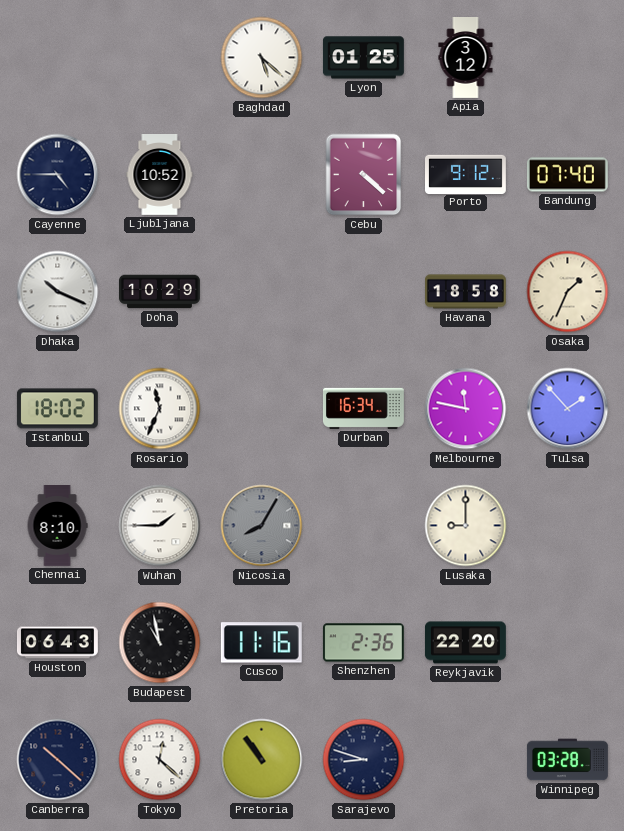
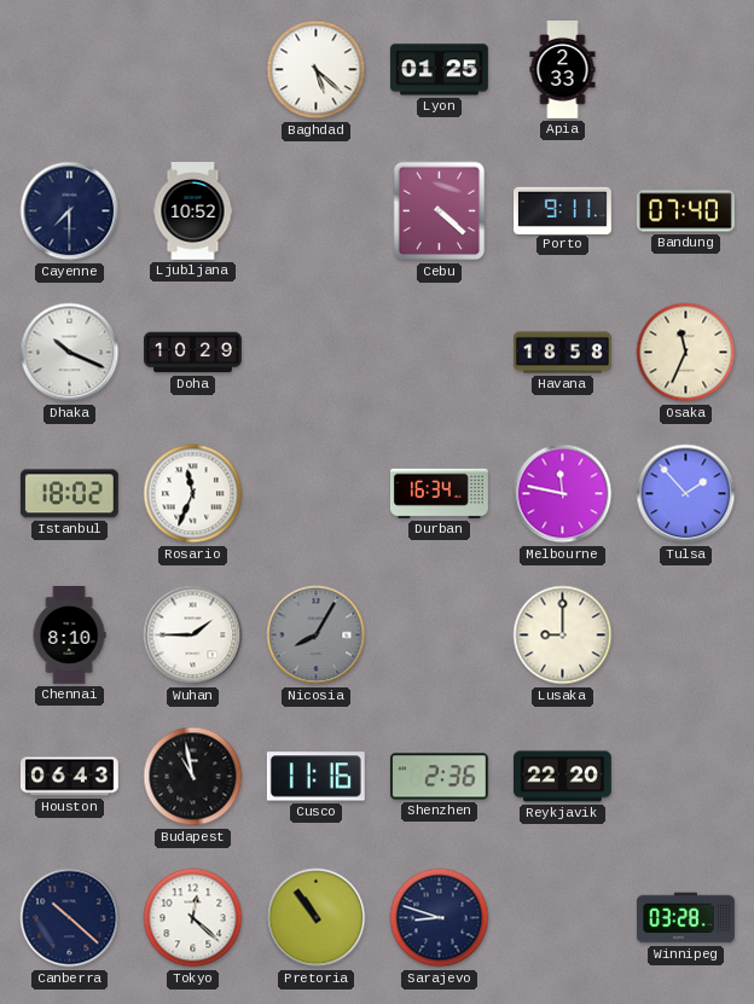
Apia: 3:12 -> 2:33 (563, 70)
Cayenne: 4:45 -> 7:30 (70, 211)
Porto: 9:12 -> 9:11 (563, 210)
Osaka: 1:34 -> 11:34 (686, 353)
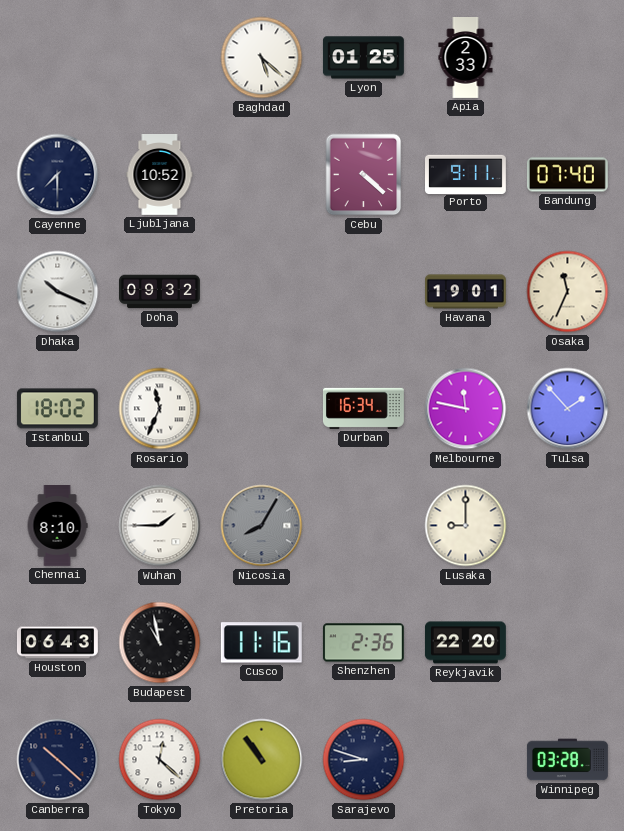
Doha: 10:29 -> 09:32 (160, 292)
Havana: 18:58 -> 19:01 (466, 292)
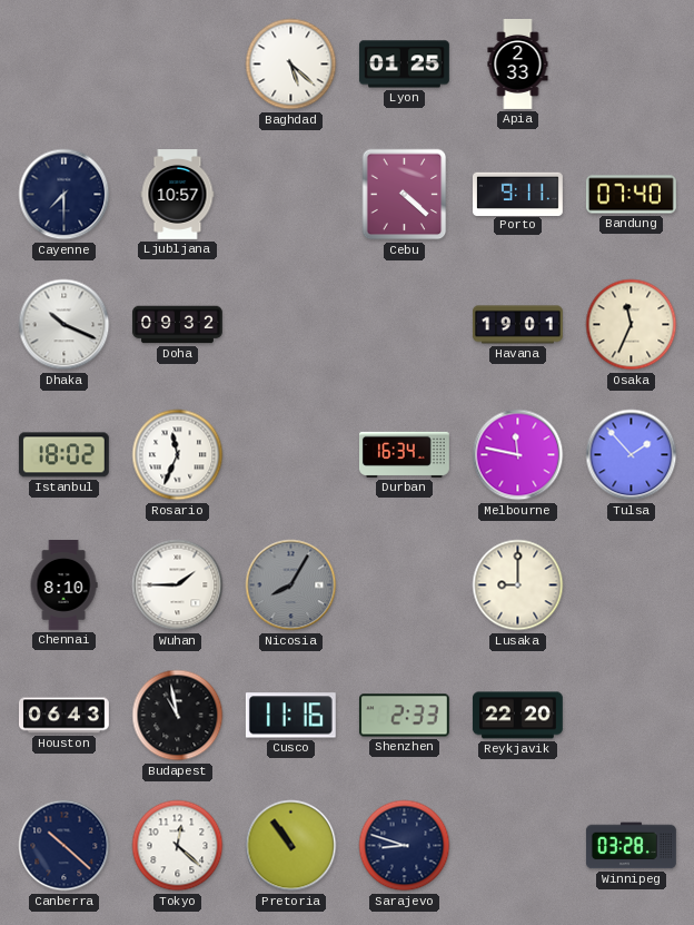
Ljubljana: 10:52 -> 10:57 (178, 195)
Shenzhen: 2:36 -> 2:33 (404, 716)
